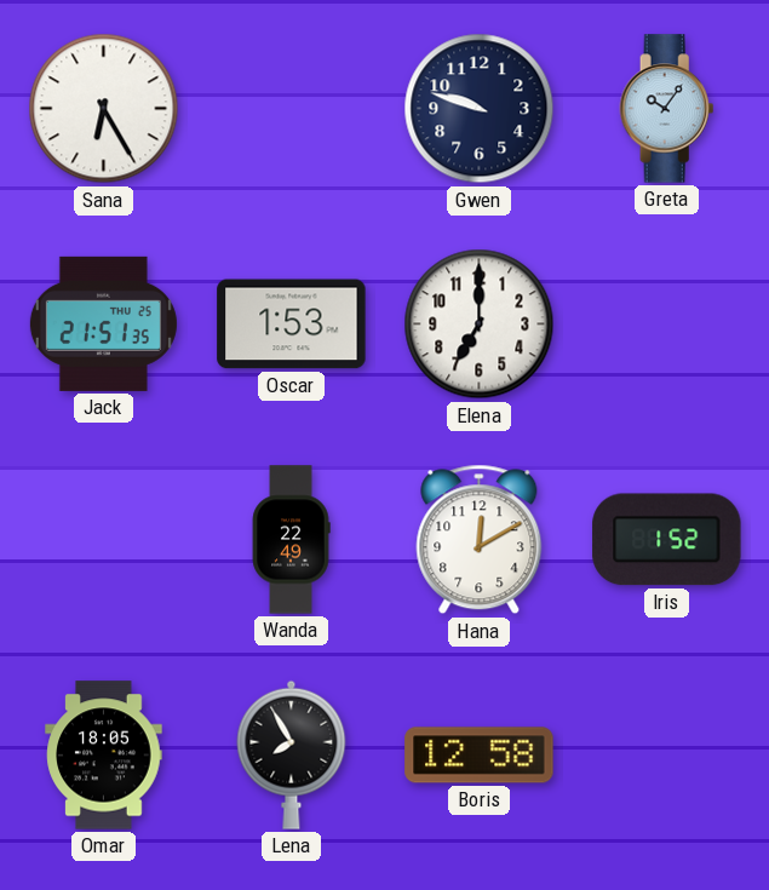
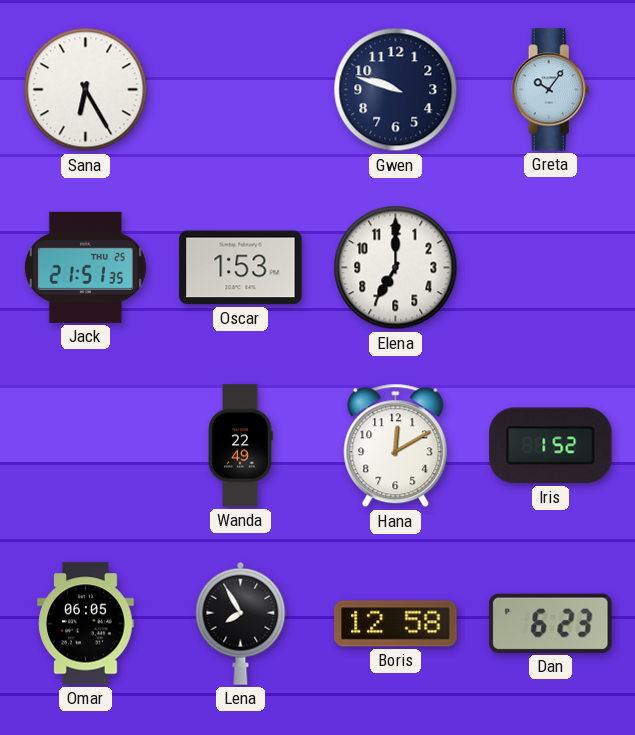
Omar: 18:05 -> 06:05 (86, 624)
Dan: none -> 6:23 (551, 623)
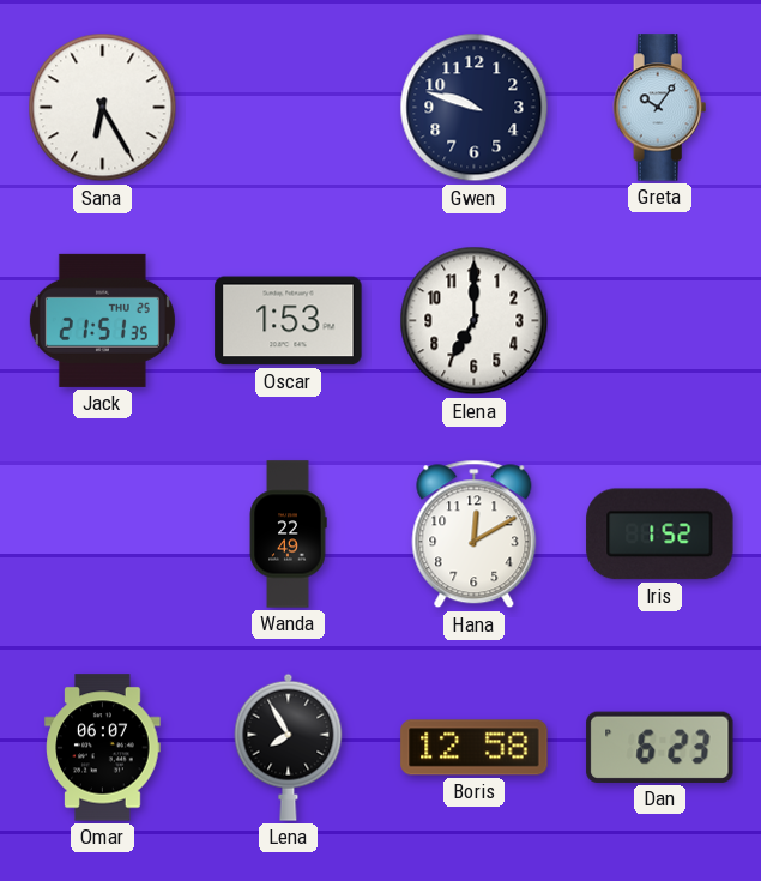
Omar: 06:05 -> 06:07 (103, 748)
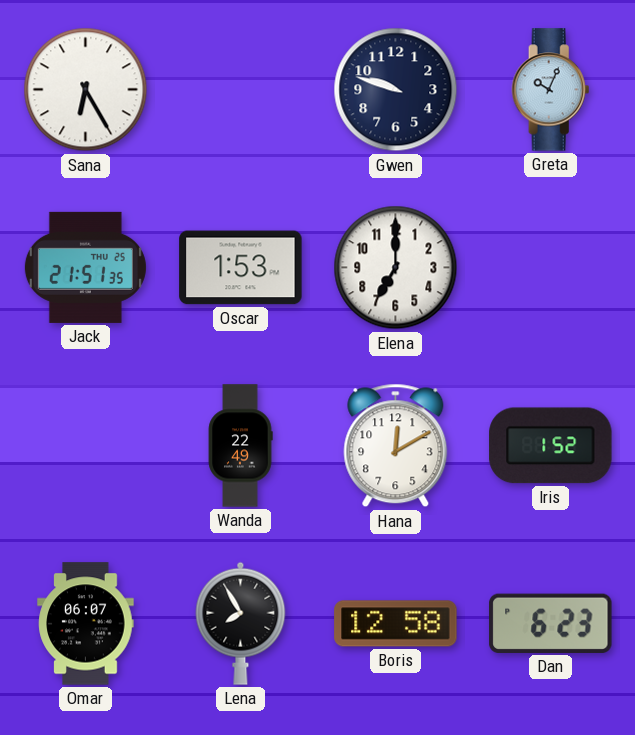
Greta: 10:06 -> 10:04 (551, 90)
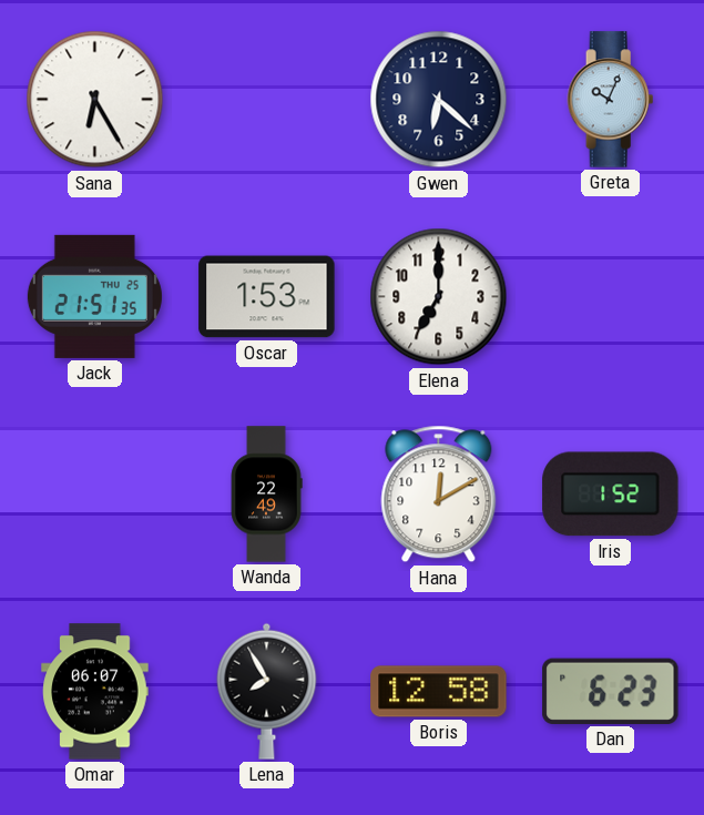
Gwen: 9:48 -> 6:22 (439, 100)
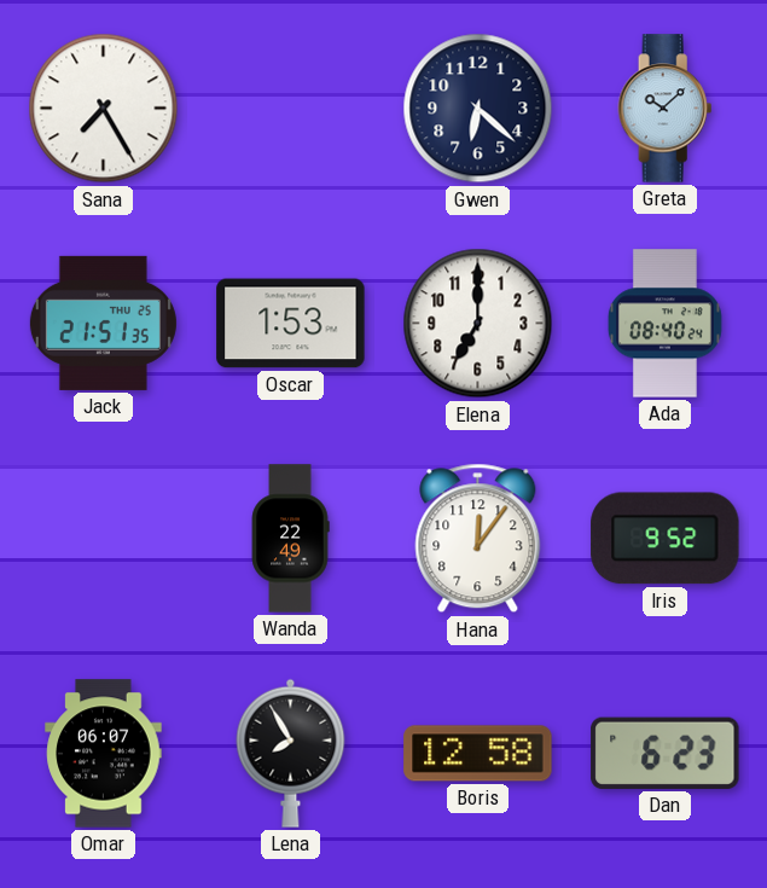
Sana: 6:25 -> 7:25 (104, 109)
Greta: 10:04 -> 10:08 (666, 109)
Ada: none -> 08:40 (664, 324)
Hana: 12:10 -> 12:06 (478, 539)
Iris: 1:52 -> 9:52 (666, 539)
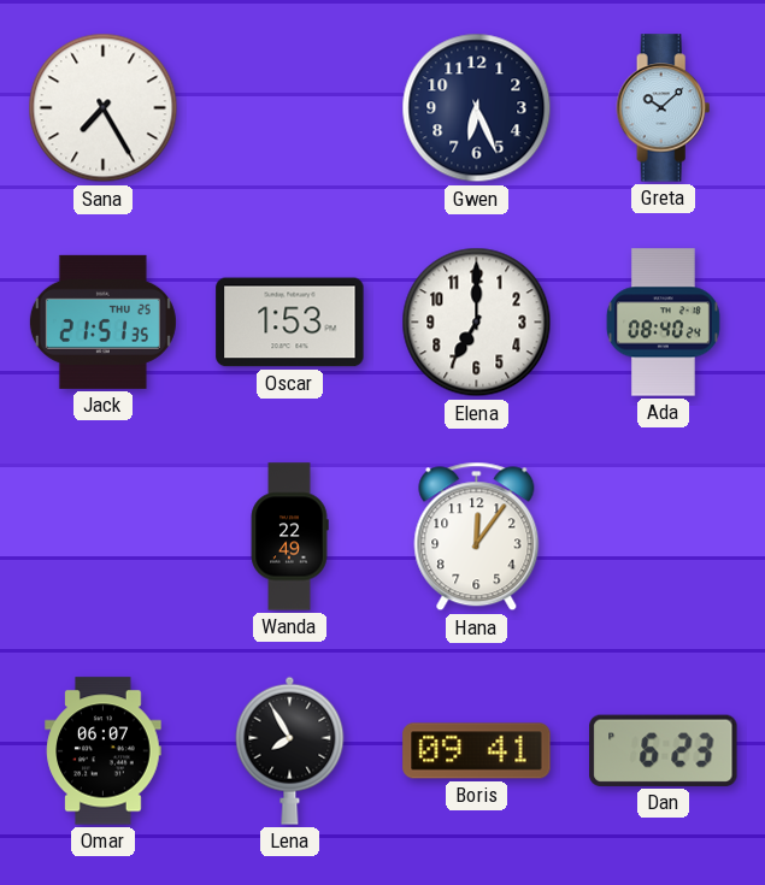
Gwen: 6:22 -> 6:26 (477, 108)
Iris: 9:52 -> none (666, 539)
Boris: 12:58 -> 09:41 (477, 751)
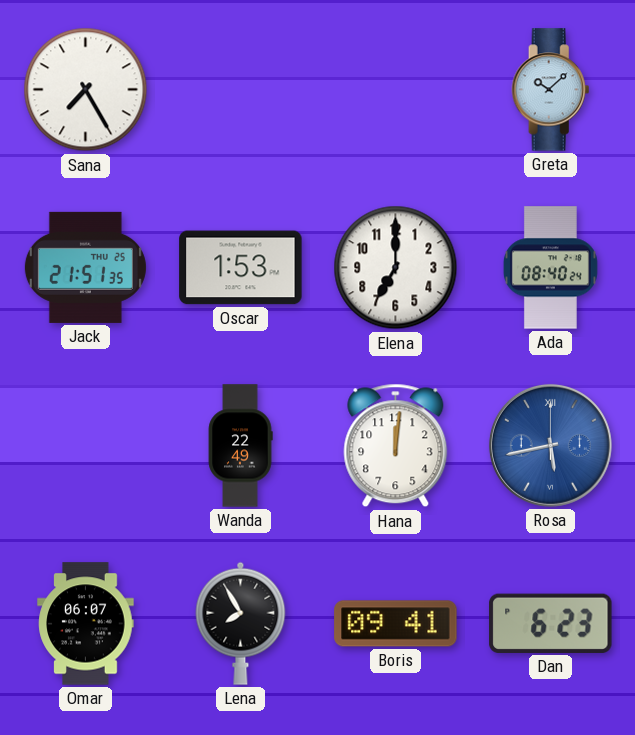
Gwen: 6:26 -> none (477, 108)
Hana: 12:06 -> 12:01 (396, 446)
Rosa: none -> 5:43 (550, 445)
